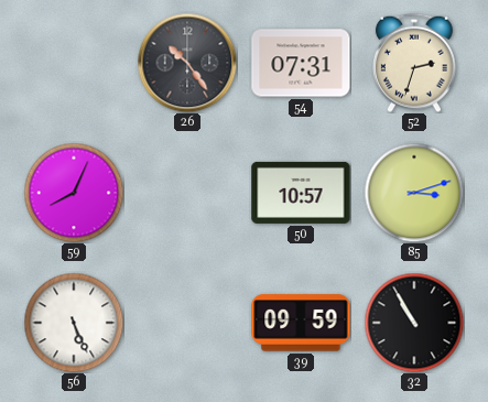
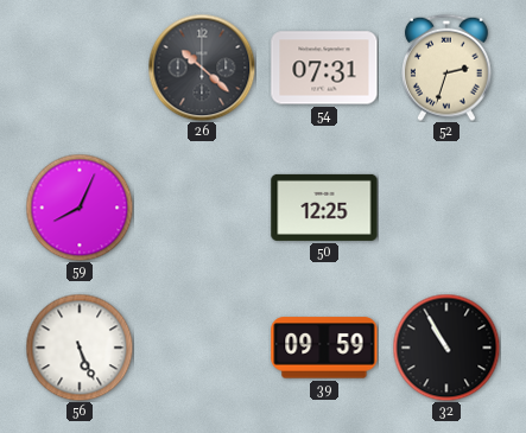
26: 10:24 -> 10:22 (202, 68)
50: 10:57 -> 12:25 (324, 208)
85: 3:12 -> none (414, 193)
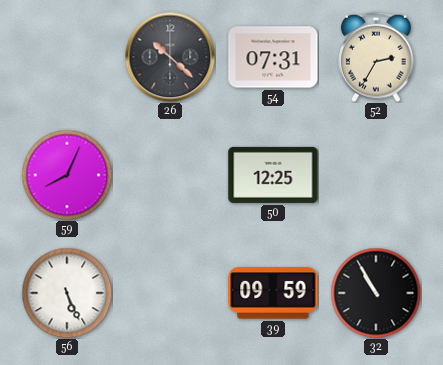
52: 2:33 -> 2:35 (376, 57)
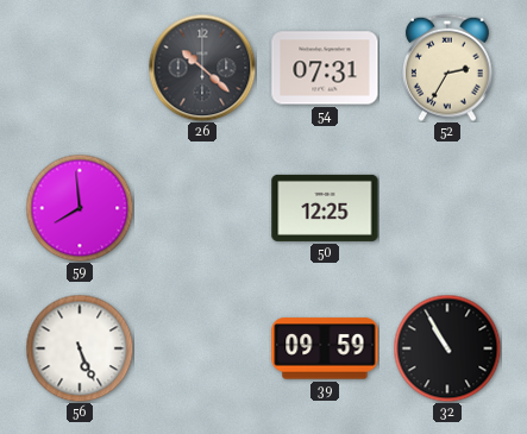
59: 8:04 -> 7:59 (80, 208)
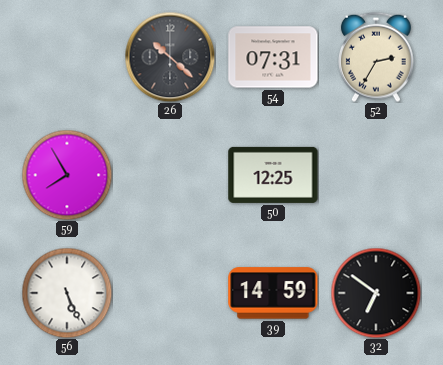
59: 7:59 -> 7:55 (67, 175)
39: 09:59 -> 14:59 (273, 293)
32: 10:55 -> 6:51 (376, 293)
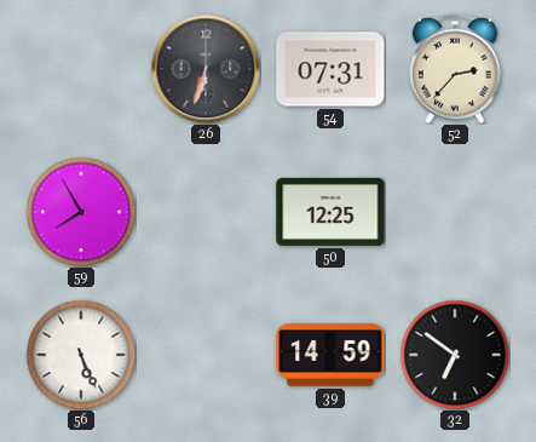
26: 10:22 -> 6:33 (206, 69)
52: 2:35 -> 2:37 (455, 69)
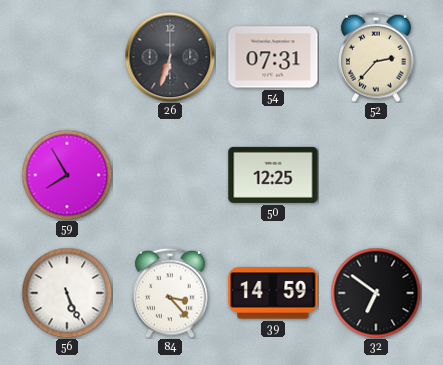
84: none -> 3:23 (170, 293)
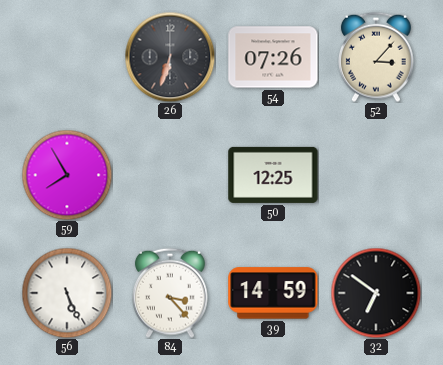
54: 07:31 -> 07:26 (273, 57)
52: 2:37 -> 3:07 (376, 57)
